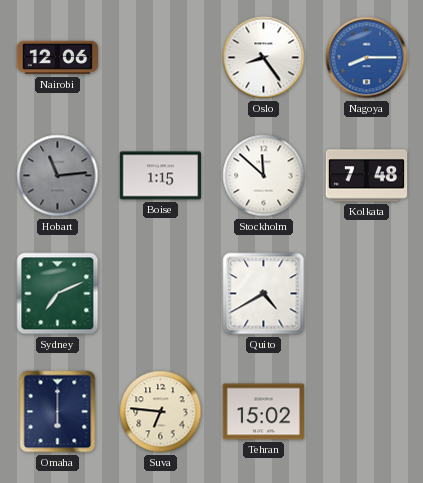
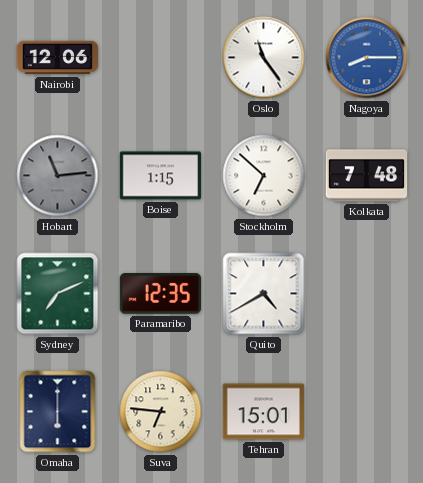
Oslo: 8:24 -> 11:24 (264, 58)
Stockholm: 11:52 -> 6:52 (264, 176)
Paramaribo: none -> 12:35 (161, 294)
Tehran: 15:02 -> 15:01 (264, 412)
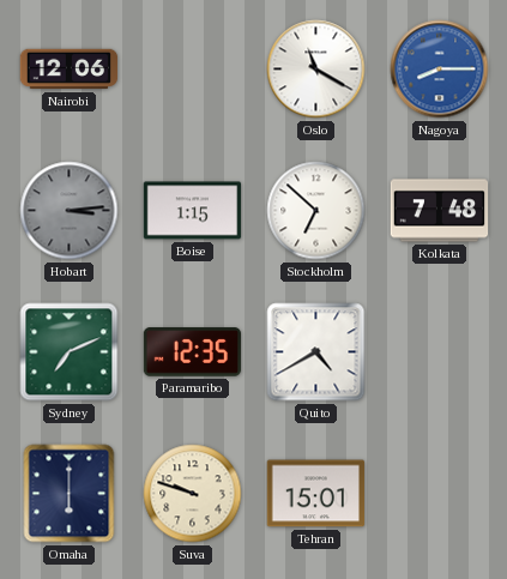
Oslo: 11:24 -> 11:20 (316, 70)
Hobart: 11:14 -> 3:14 (70, 211)
Suva: 6:46 -> 9:48 (193, 494)
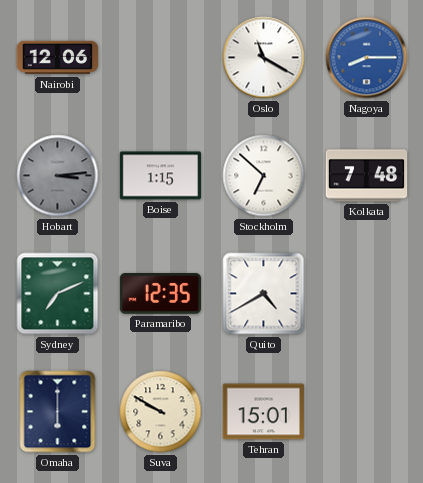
Suva: 9:48 -> 9:50 (161, 412)
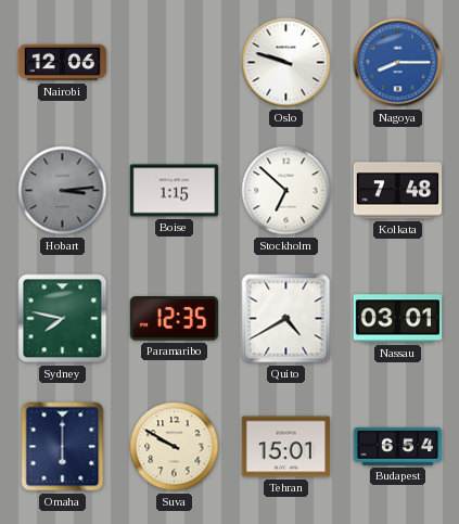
Oslo: 11:20 -> 9:48 (286, 63)
Sydney: 7:11 -> 7:47 (63, 319)
Nassau: none -> 03:01 (398, 319)
Budapest: none -> 6:54 (398, 446)
